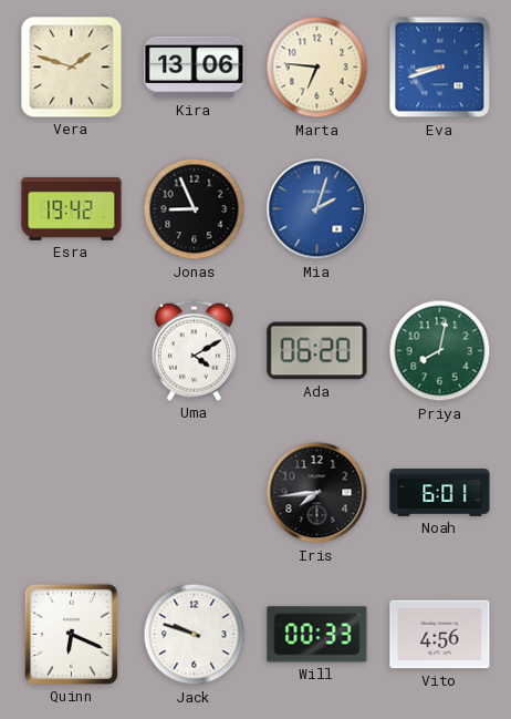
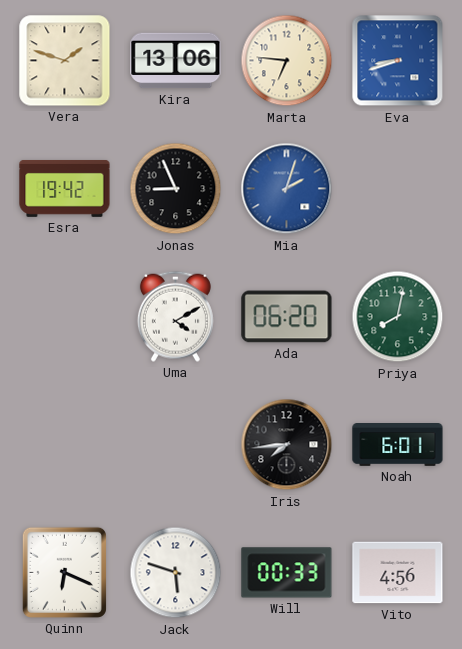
Jack: 9:48 -> 5:48 (176, 573)
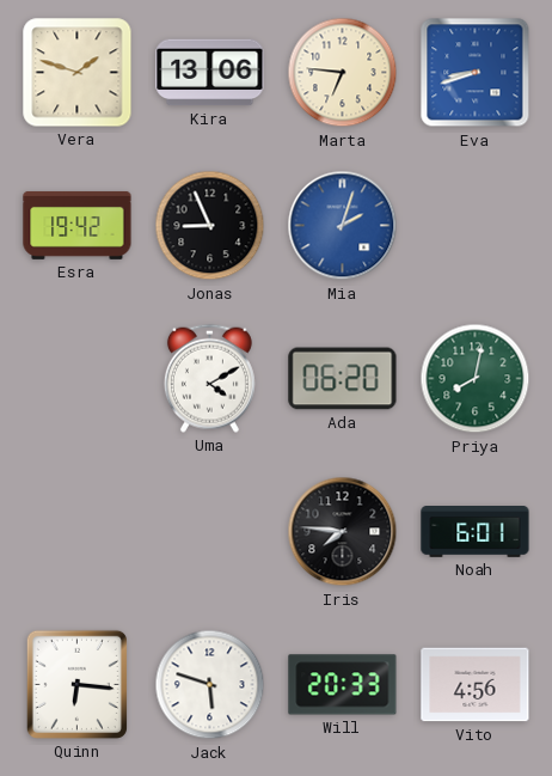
Iris: 7:44 -> 7:46 (343, 532)
Quinn: 6:19 -> 6:16 (76, 684)
Will: 00:33 -> 20:33 (343, 685)
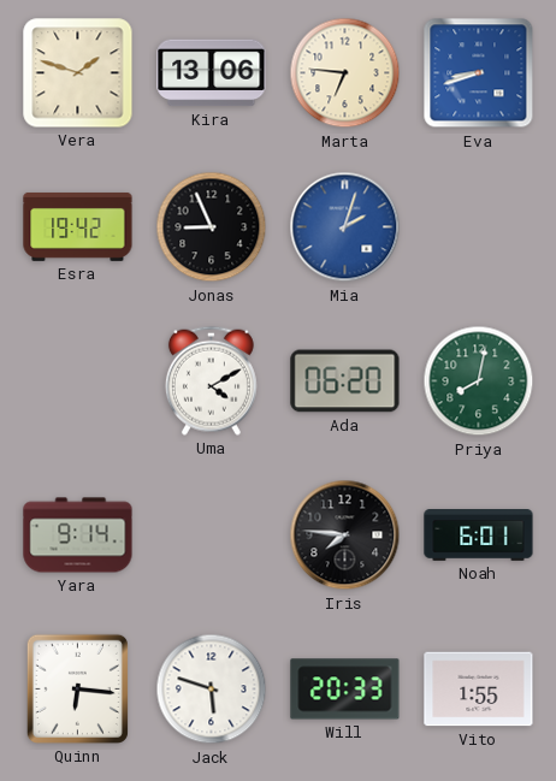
Yara: none -> 9:14 (78, 536)
Vito: 4:56 -> 1:55 (479, 690)
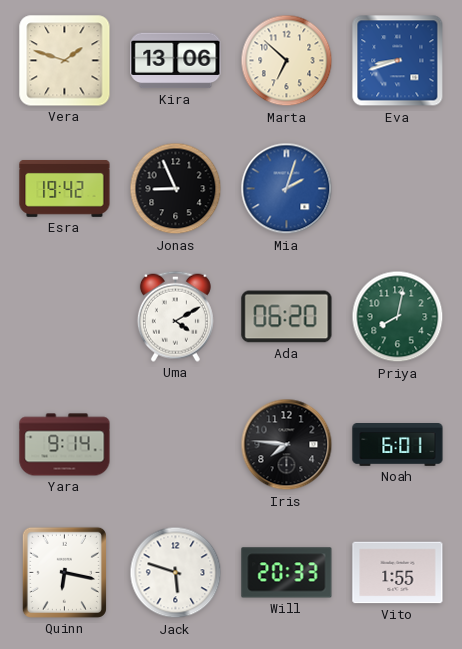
Marta: 6:46 -> 6:52 (287, 61)
Quinn: 6:16 -> 6:17 (64, 572)
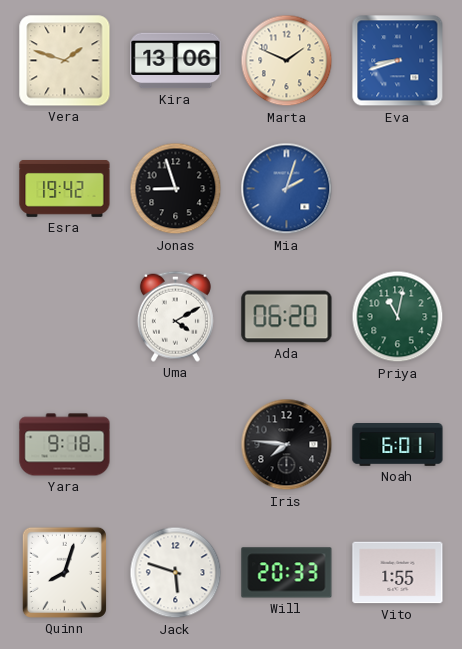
Marta: 6:52 -> 1:49 (287, 61)
Jonas: 8:56 -> 8:57 (176, 189)
Priya: 8:02 -> 11:02 (398, 317)
Yara: 9:14 -> 9:18 (65, 445)
Quinn: 6:17 -> 8:03 (64, 572)
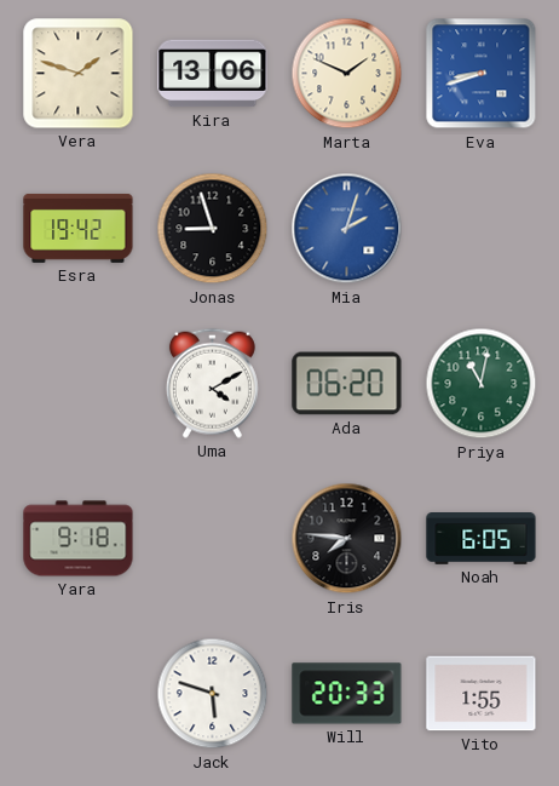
Noah: 6:01 -> 6:05 (482, 539)
Quinn: 8:03 -> none (64, 572)
